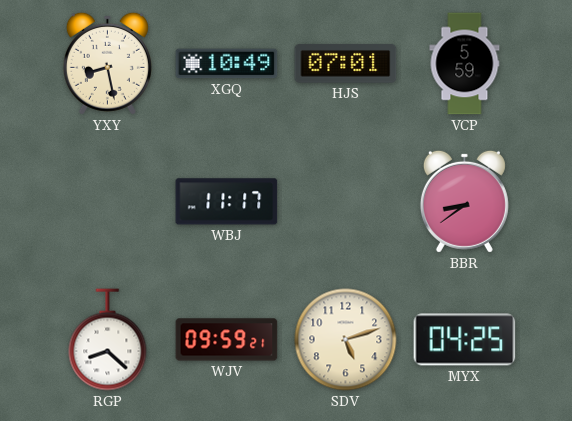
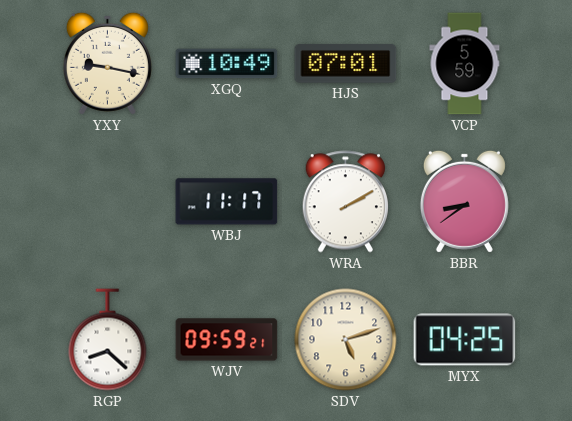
YXY: 8:28 -> 9:17 (107, 63)
WRA: none -> 2:10 (345, 202)
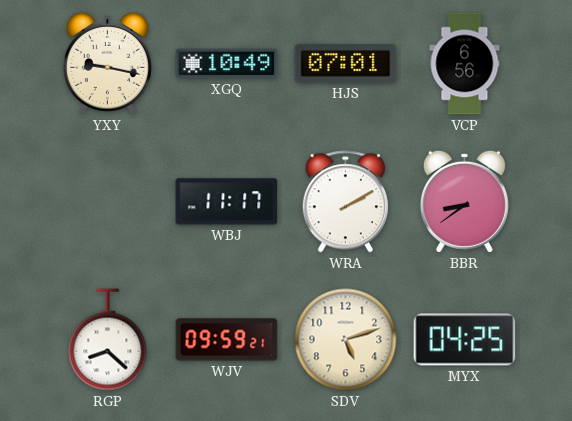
VCP: 5:59 -> 6:56 (465, 64)
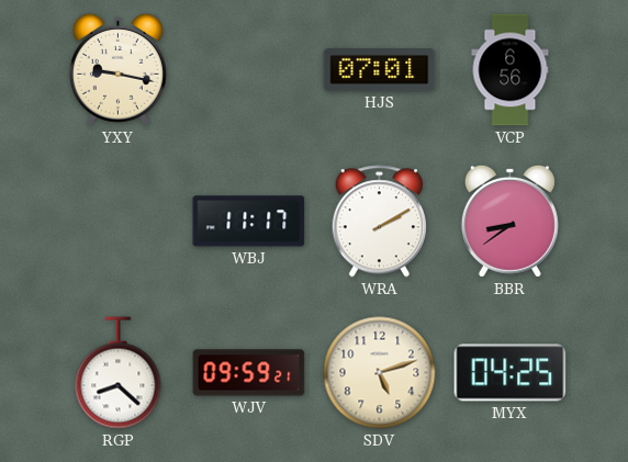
XGQ: 10:49 -> none (227, 64)
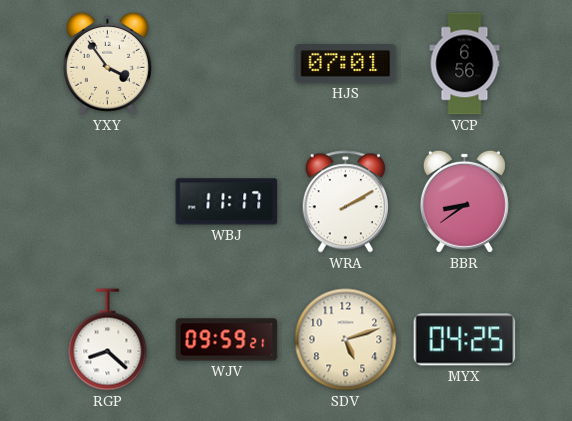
YXY: 9:17 -> 3:54 (107, 63)
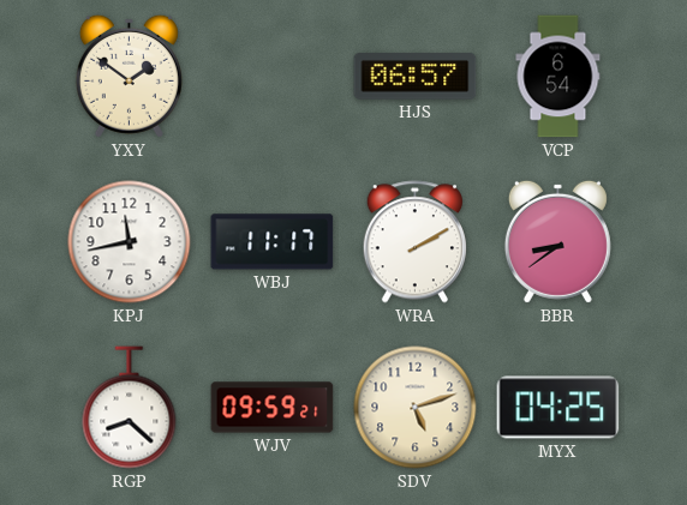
YXY: 3:54 -> 1:51 (129, 76)
HJS: 07:01 -> 06:57 (416, 77)
VCP: 6:56 -> 6:54 (558, 77)
KPJ: none -> 11:43 (130, 242)
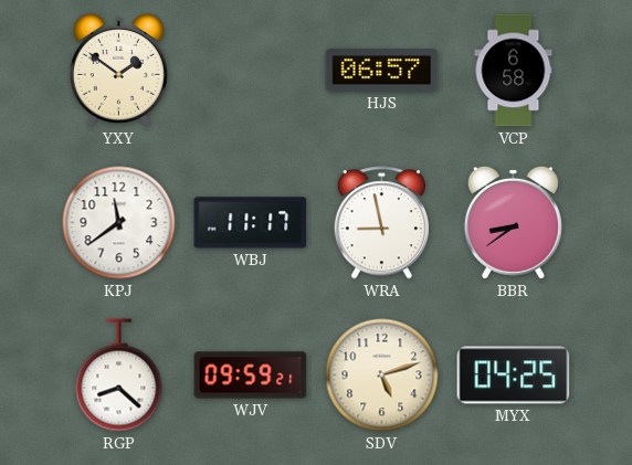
VCP: 6:54 -> 6:58 (514, 71)
KPJ: 11:43 -> 11:39 (119, 223)
WRA: 2:10 -> 8:58 (381, 223)
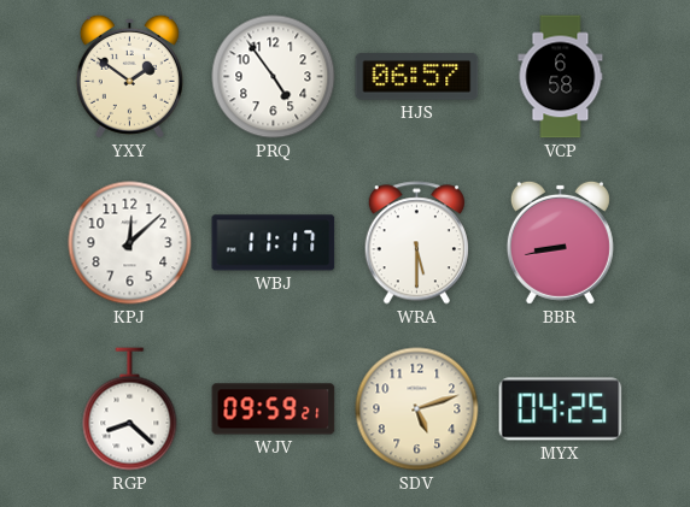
PRQ: none -> 4:54 (274, 77)
KPJ: 11:39 -> 12:08 (130, 243)
WRA: 8:58 -> 5:30 (416, 243)
BBR: 8:39 -> 8:43 (560, 242)
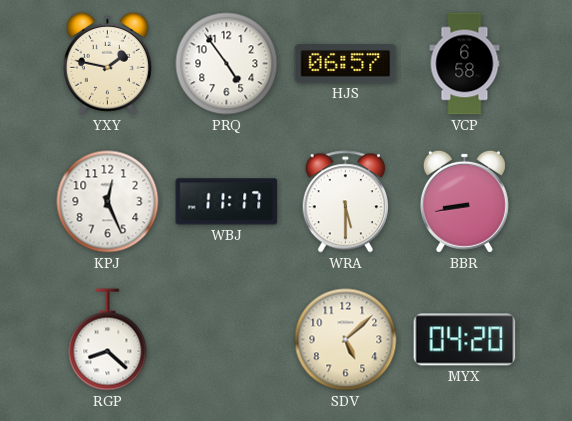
YXY: 1:51 -> 1:47 (107, 63)
KPJ: 12:08 -> 12:26 (108, 202)
WJV: 09:59 -> none (274, 409)
SDV: 5:12 -> 5:08 (346, 340)
MYX: 04:25 -> 04:20 (465, 340)
